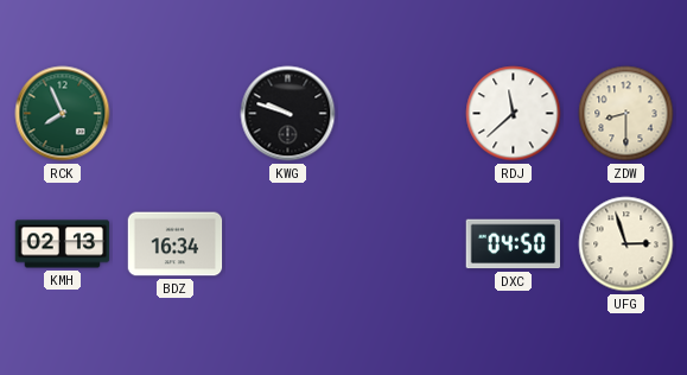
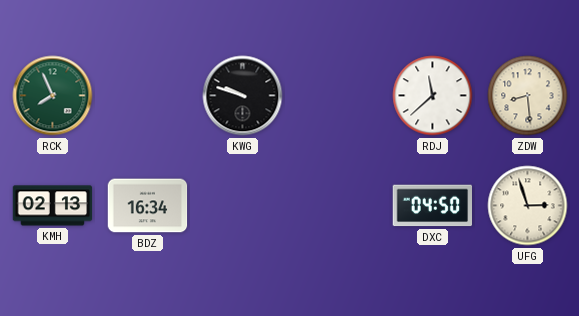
ZDW: 8:30 -> 8:29 (528, 96)
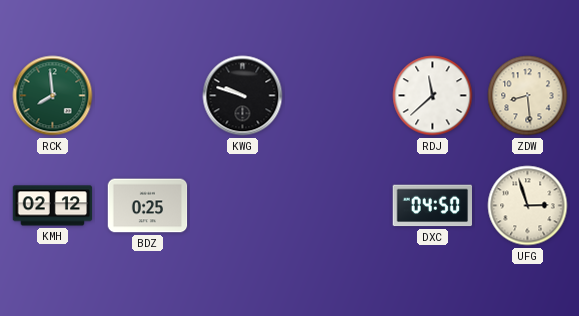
RCK: 7:56 -> 7:59 (53, 96)
KMH: 02:13 -> 02:12 (53, 206)
BDZ: 16:34 -> 0:25 (148, 206)
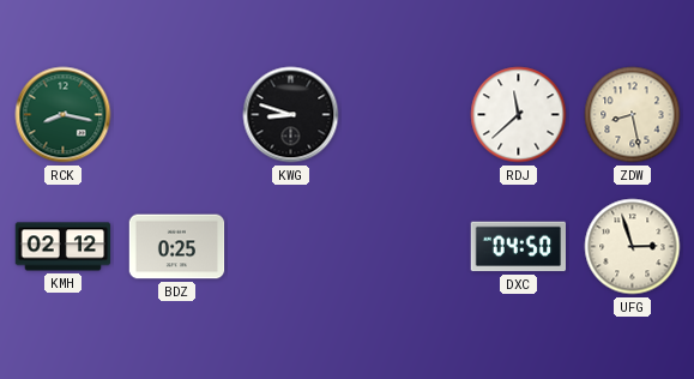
RCK: 7:59 -> 8:17 (64, 115)
KWG: 9:48 -> 8:48 (291, 115)
ZDW: 8:29 -> 8:28 (633, 115)
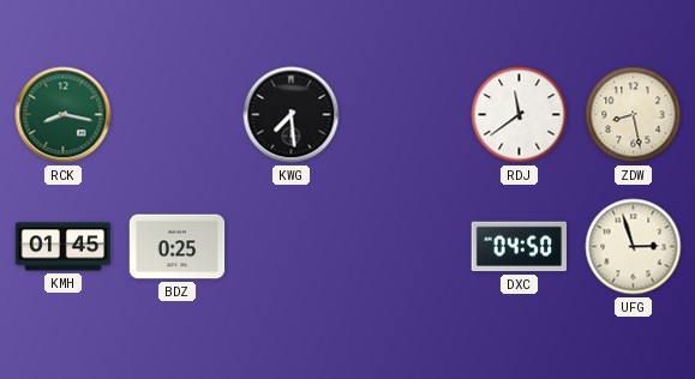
KWG: 8:48 -> 7:29 (292, 115)
RDJ: 11:38 -> 11:39 (520, 115)
KMH: 02:12 -> 01:45 (64, 247)
